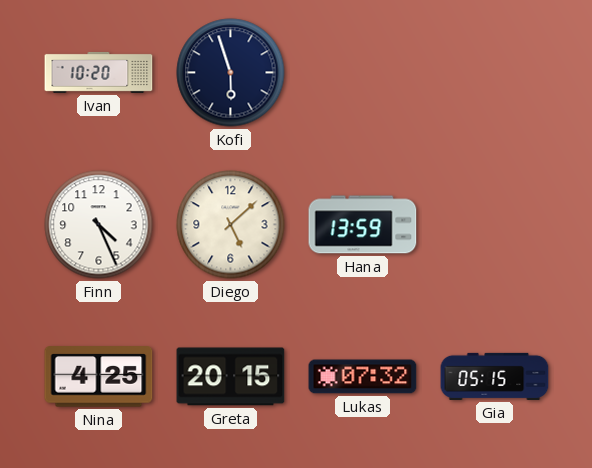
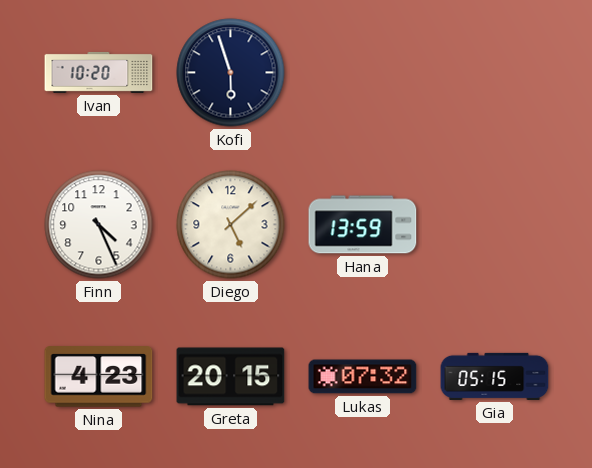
Nina: 4:25 -> 4:23 (99, 377)
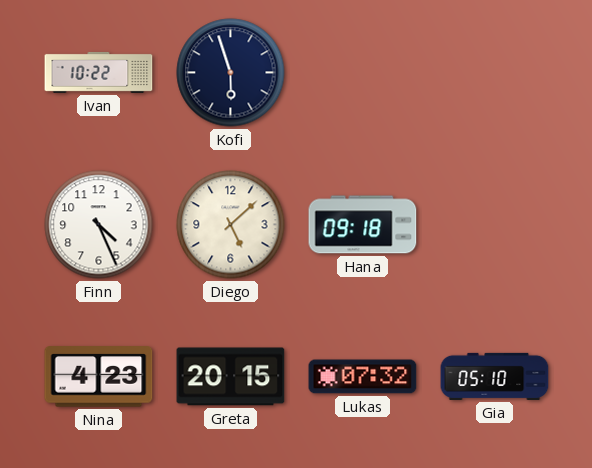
Ivan: 10:20 -> 10:22 (99, 72)
Hana: 13:59 -> 09:18 (363, 225)
Gia: 05:15 -> 05:10 (495, 376)
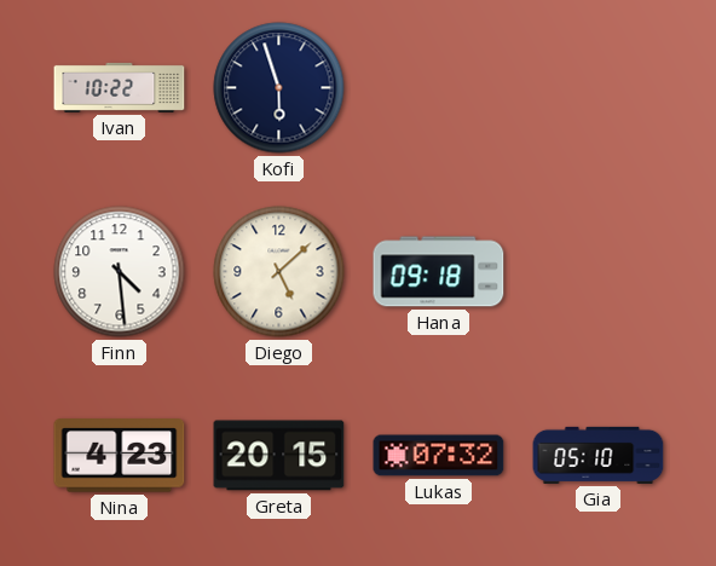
Finn: 4:26 -> 4:29 (120, 272)
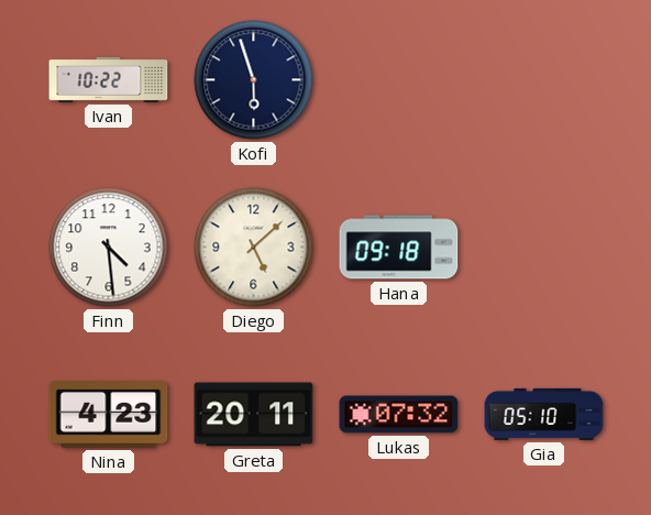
Greta: 20:15 -> 20:11 (254, 415)
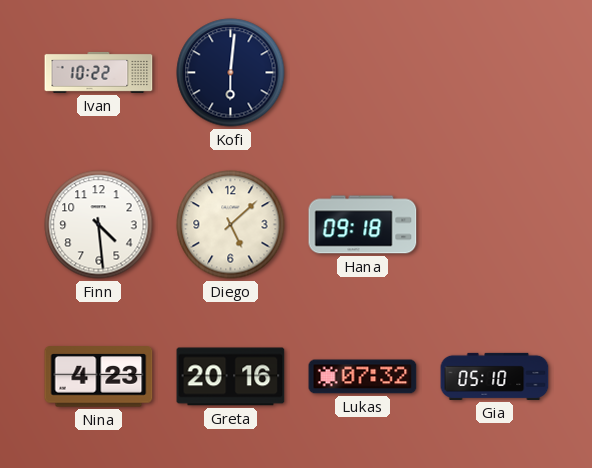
Kofi: 5:57 -> 6:01 (231, 73)
Greta: 20:11 -> 20:16 (231, 377)
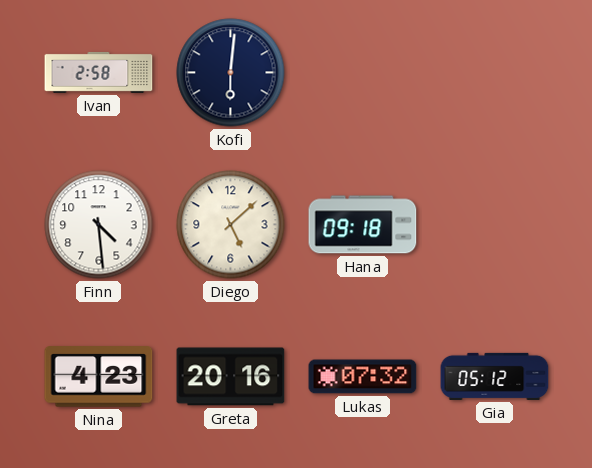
Ivan: 10:22 -> 2:58 (99, 72)
Gia: 05:10 -> 05:12 (495, 376)
